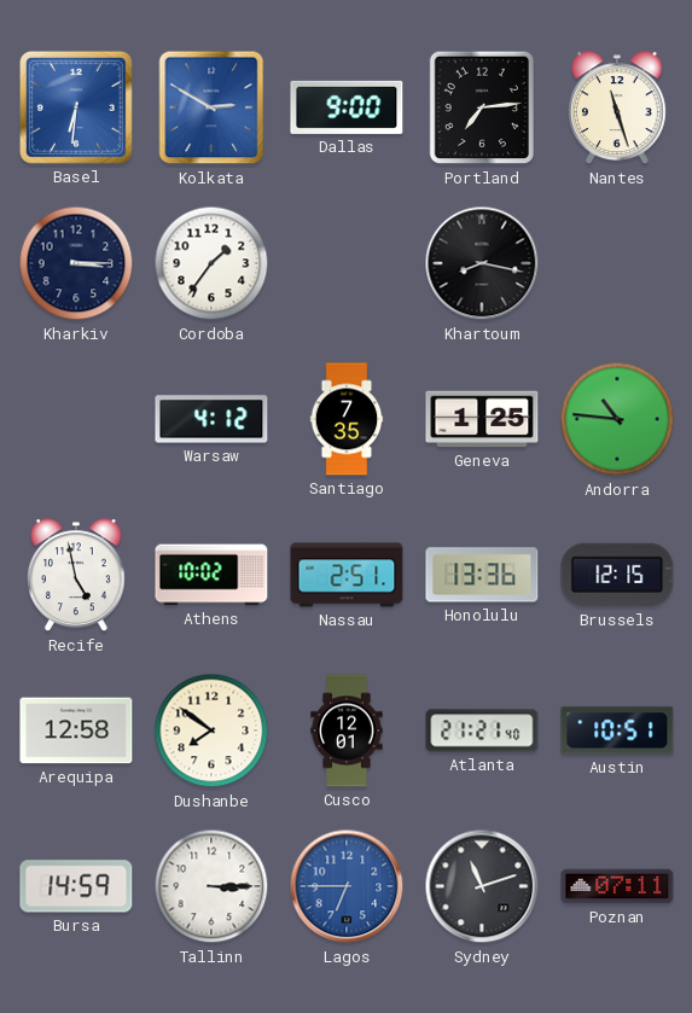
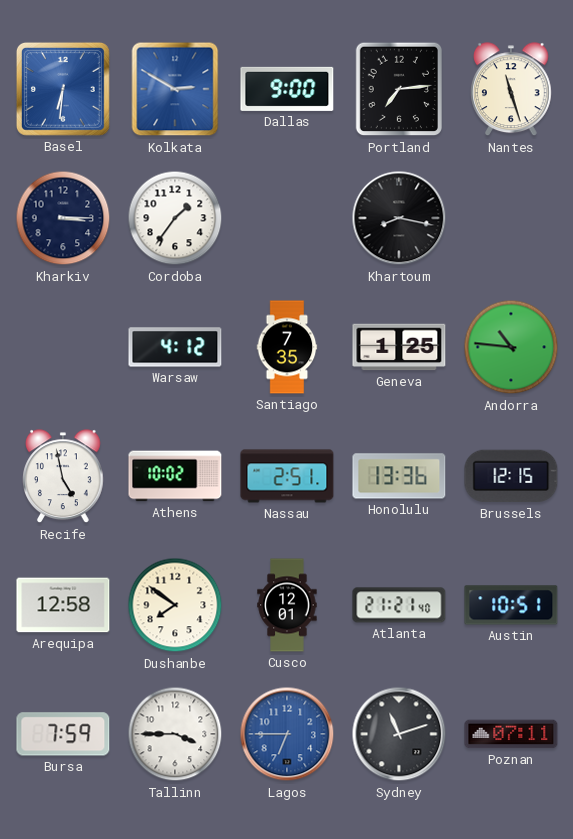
Bursa: 14:59 -> 7:59 (63, 734)
Tallinn: 3:15 -> 3:45 (175, 734)
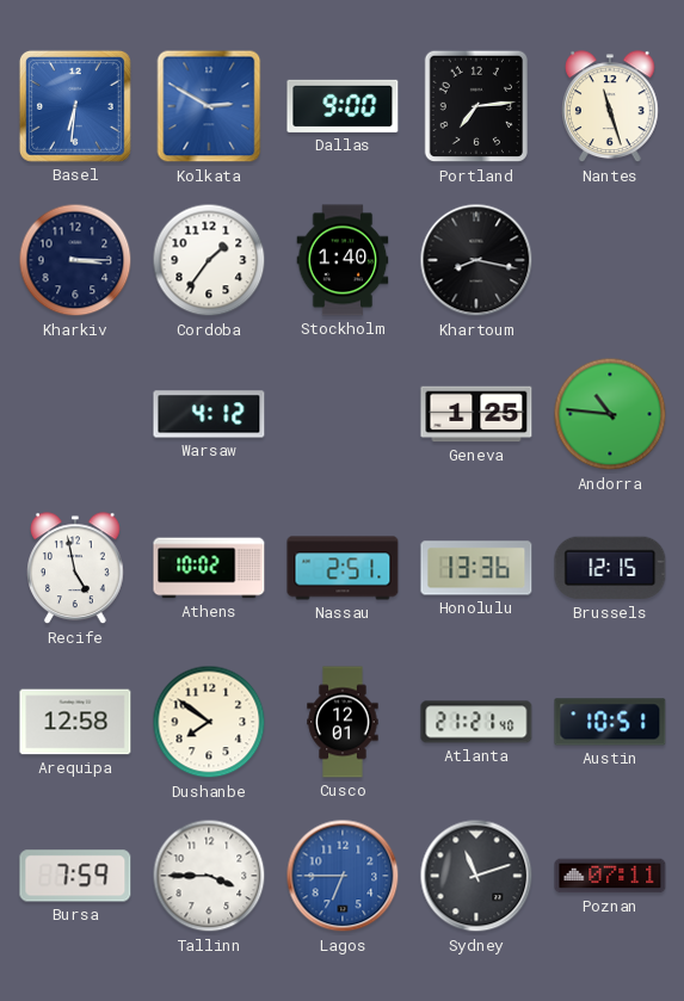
Stockholm: none -> 1:40 (343, 260)
Santiago: 7:35 -> none (287, 347)
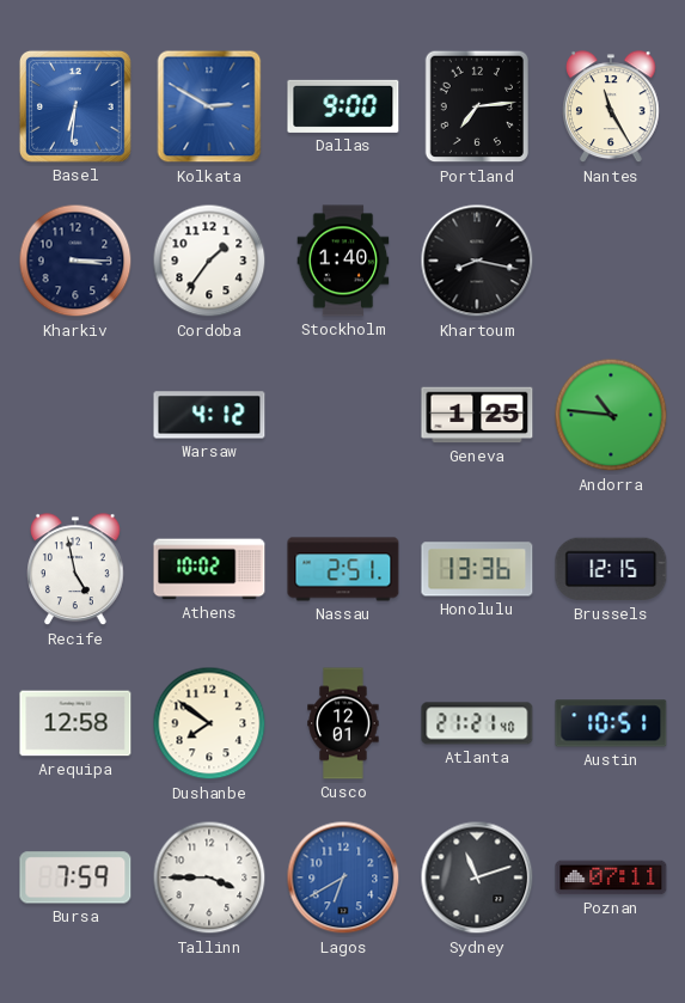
Nantes: 11:27 -> 11:25 (612, 108)
Lagos: 6:45 -> 6:40 (343, 877)
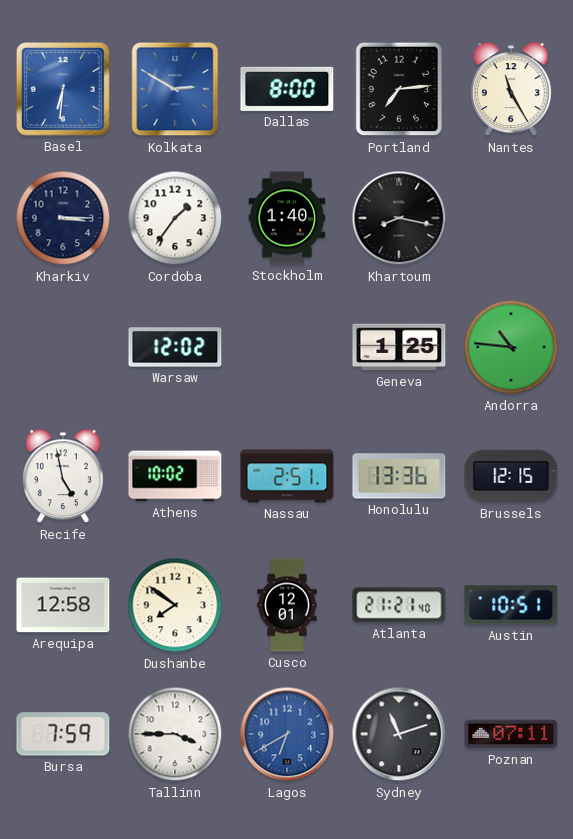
Dallas: 9:00 -> 8:00 (287, 89)
Warsaw: 4:12 -> 12:02 (175, 347)
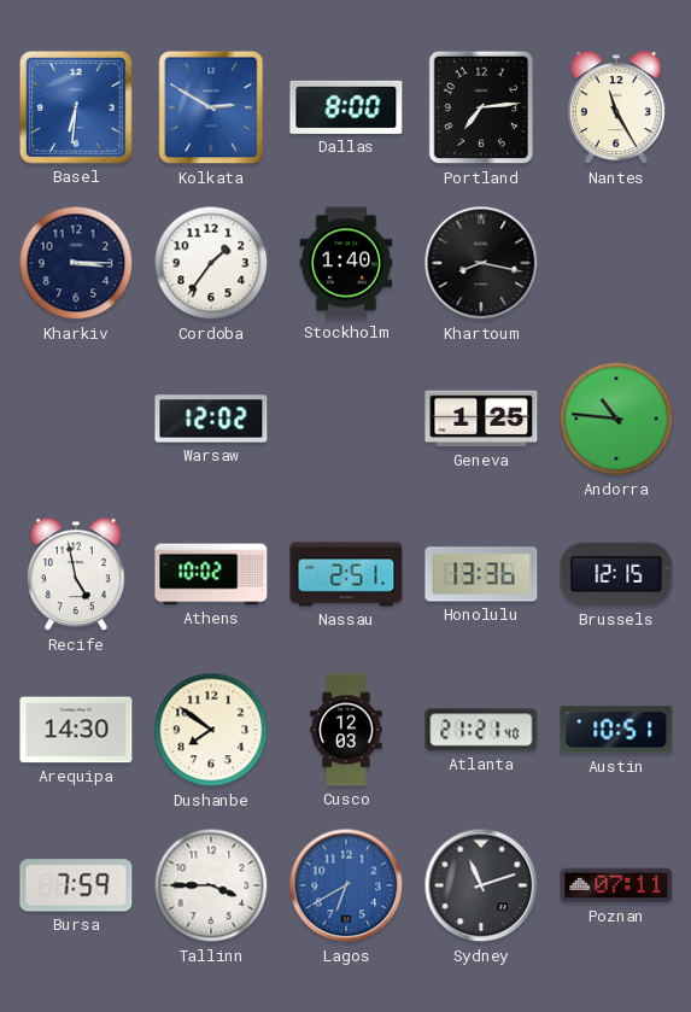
Arequipa: 12:58 -> 14:30 (76, 730)
Cusco: 12:01 -> 12:03 (346, 730)
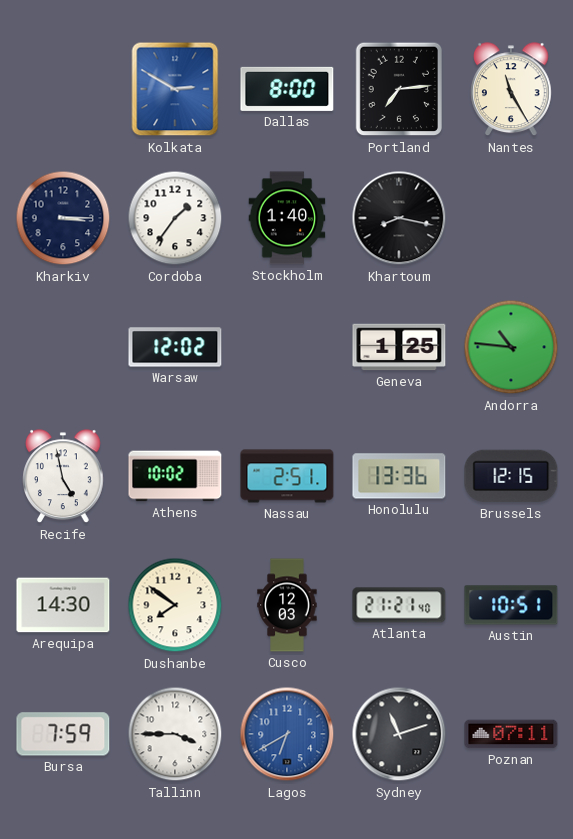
Basel: 6:31 -> none (76, 107)
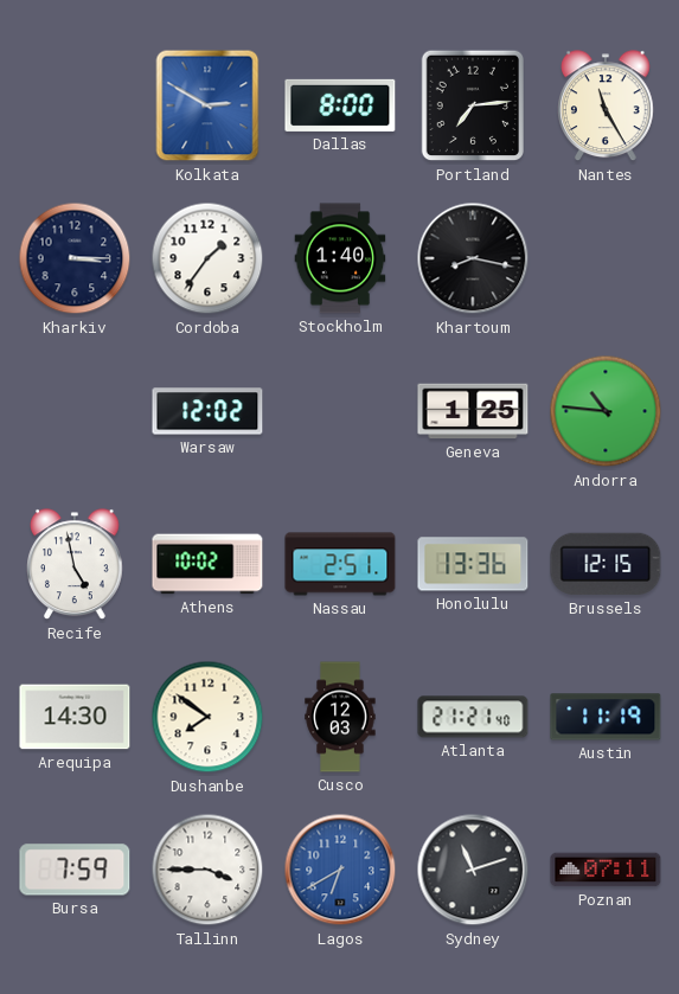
Austin: 10:51 -> 11:19 (606, 717)
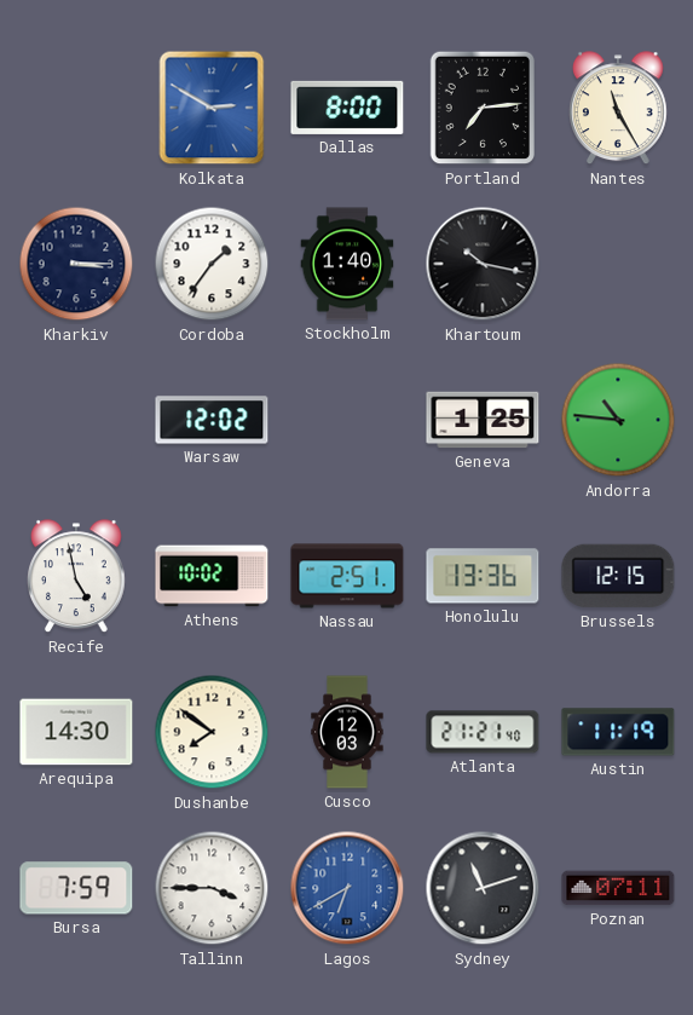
Khartoum: 8:17 -> 10:17 (483, 264)
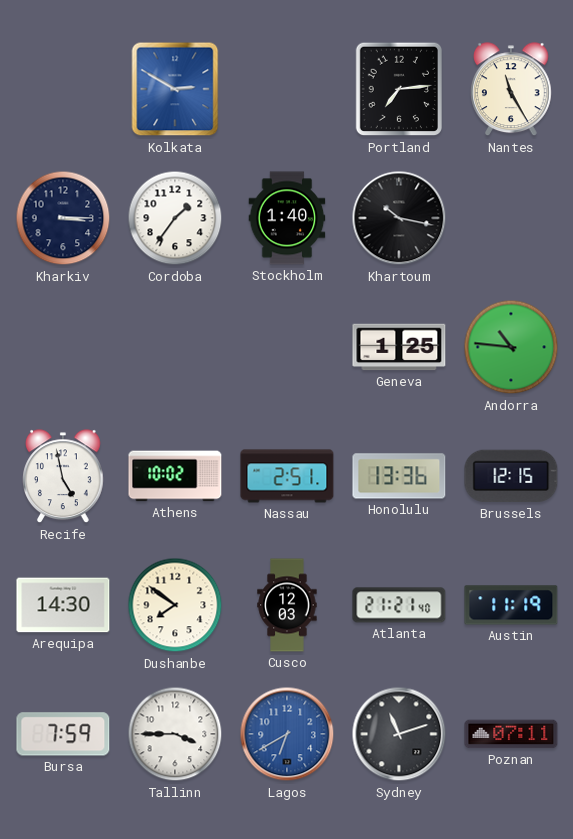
Dallas: 8:00 -> none (347, 108)
Warsaw: 12:02 -> none (212, 420)
